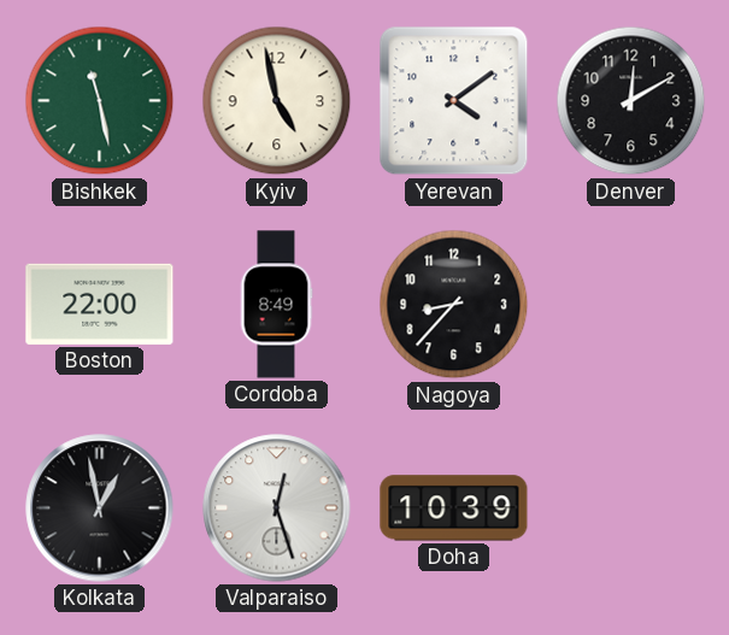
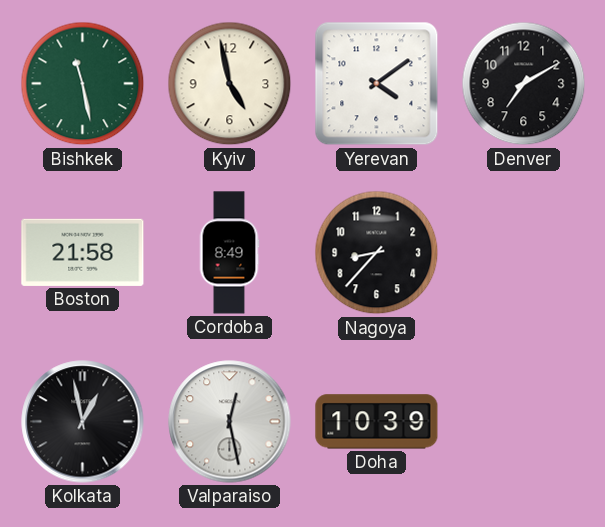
Denver: 12:10 -> 7:10 (524, 84)
Boston: 22:00 -> 21:58 (83, 252)
Valparaiso: 12:27 -> 12:28 (230, 422)
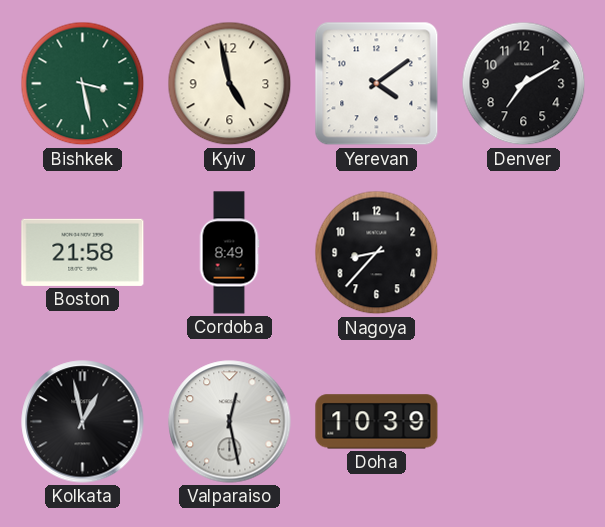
Bishkek: 11:28 -> 3:28 (83, 84)
